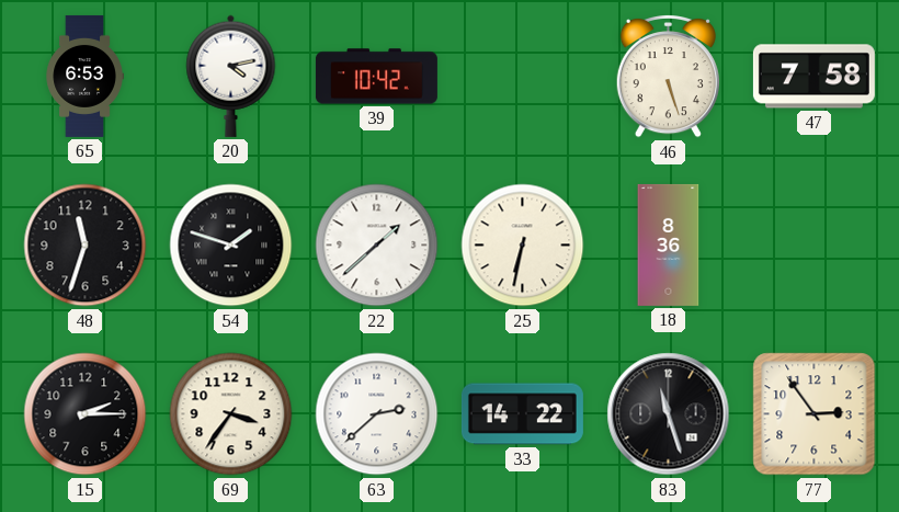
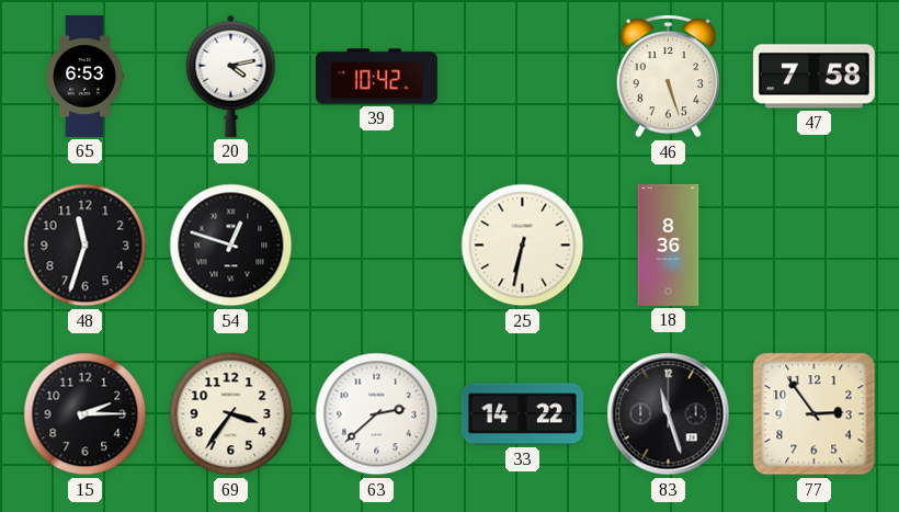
54: 1:48 -> 12:48 (231, 246)
22: 1:38 -> none (377, 246)
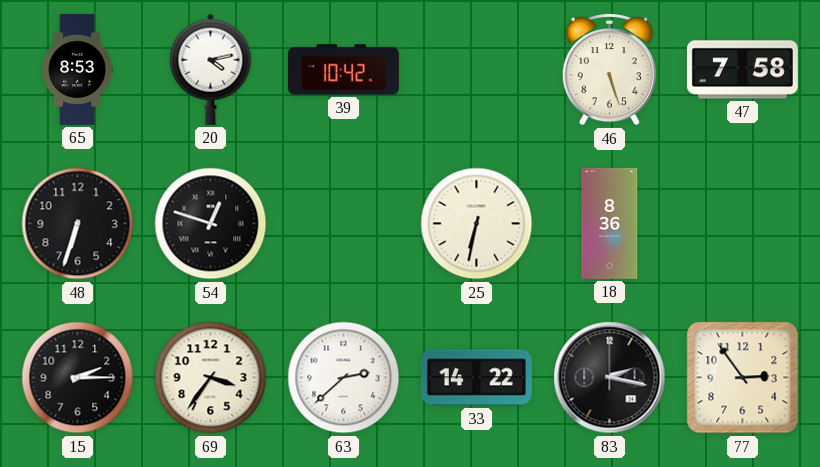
65: 6:53 -> 8:53 (77, 69)
48: 11:33 -> 6:33 (78, 224)
83: 11:27 -> 2:17 (610, 378)
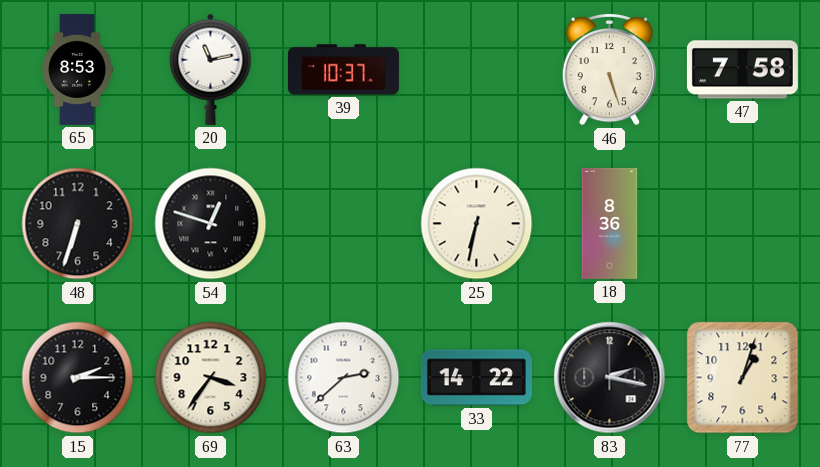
20: 4:13 -> 11:13 (211, 69)
39: 10:42 -> 10:37 (343, 70)
77: 2:54 -> 1:03 (743, 378)
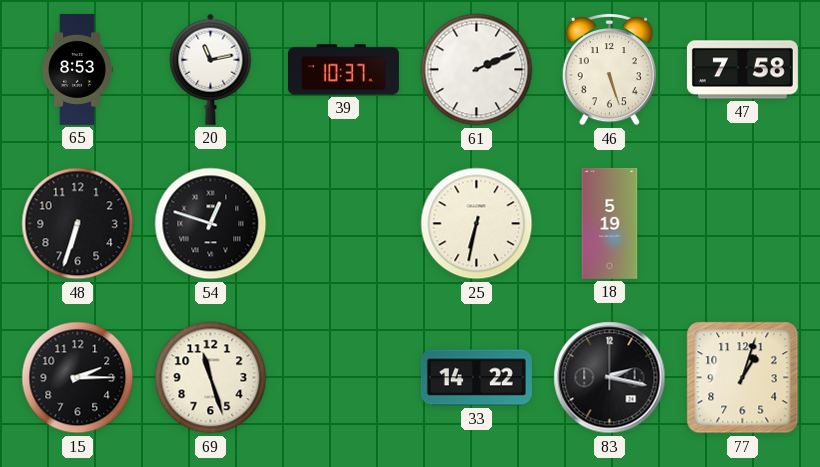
61: none -> 2:11 (477, 70)
18: 8:36 -> 5:19 (610, 223)
69: 3:36 -> 11:27 (211, 378)
63: 2:38 -> none (344, 378)
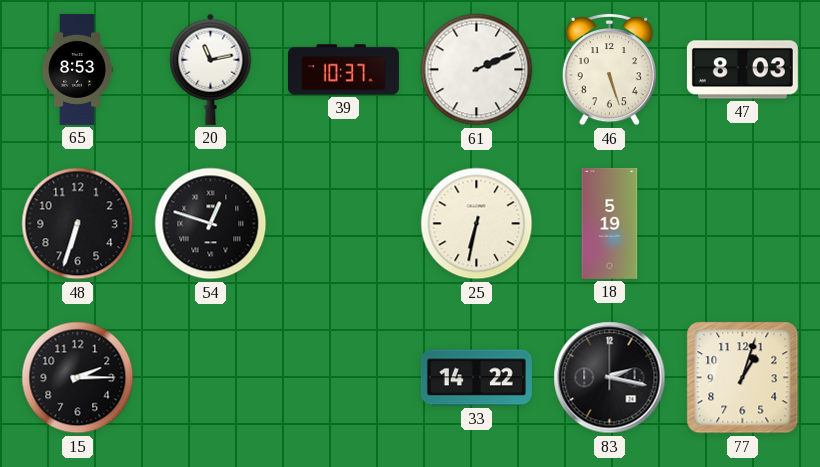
47: 7:58 -> 8:03 (742, 70)
69: 11:27 -> none (211, 378)
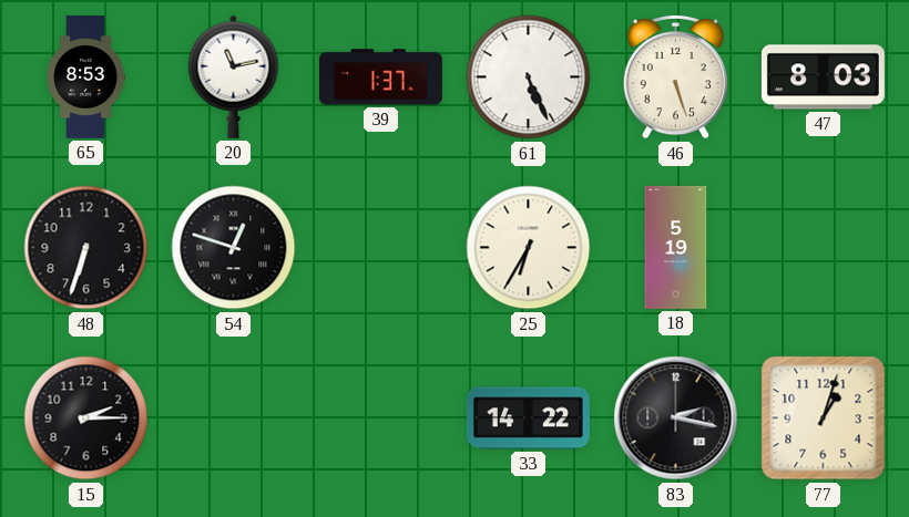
39: 10:37 -> 1:37 (380, 77)
61: 2:11 -> 5:26 (529, 77)
25: 6:32 -> 6:35 (529, 248)
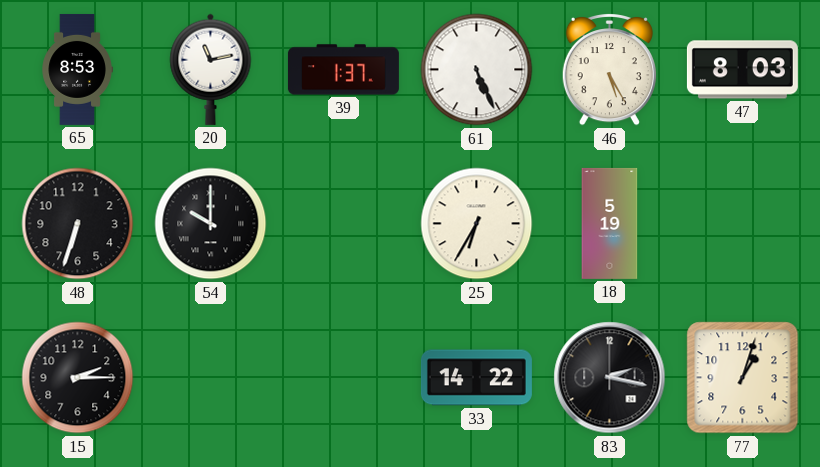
46: 5:27 -> 5:25 (609, 70)
54: 12:48 -> 10:00 (211, 224)
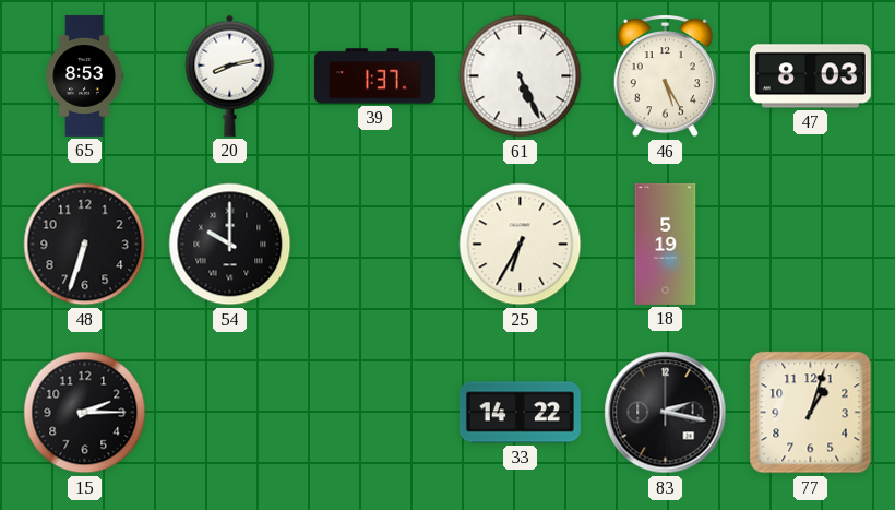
20: 11:13 -> 8:13 (230, 75)
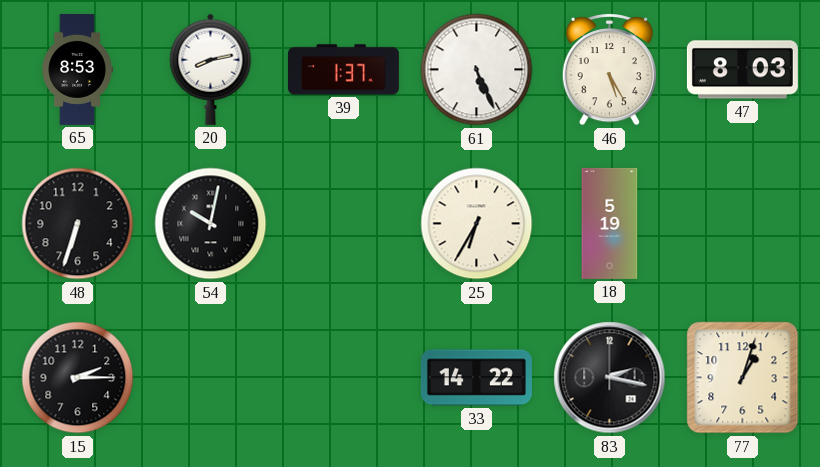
54: 10:00 -> 10:02 (211, 224)
